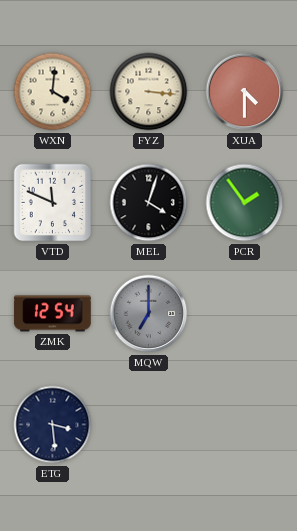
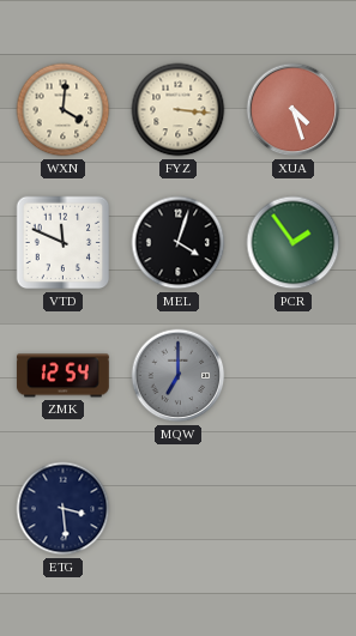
XUA: 4:30 -> 4:27 (294, 110)
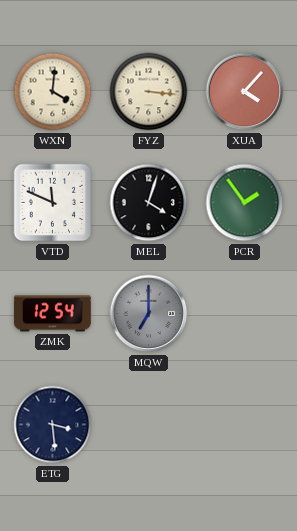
XUA: 4:27 -> 4:07 (245, 92)
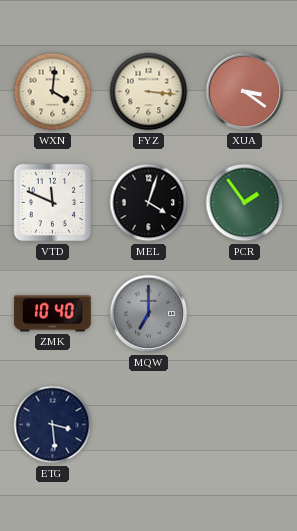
XUA: 4:07 -> 3:21 (245, 92)
ZMK: 12:54 -> 10:40 (52, 314)
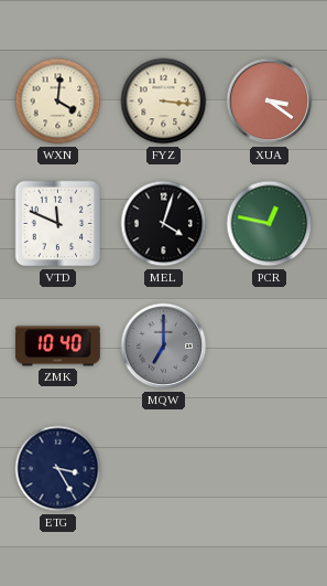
PCR: 1:54 -> 12:47 (270, 224)
ETG: 3:29 -> 3:25 (58, 469)
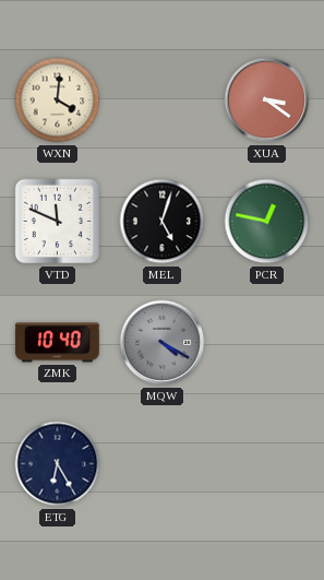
FYZ: 3:16 -> none (164, 102)
MEL: 4:03 -> 5:03 (163, 222)
MQW: 7:00 -> 4:20 (163, 343)
ETG: 3:25 -> 6:25 (58, 464)
